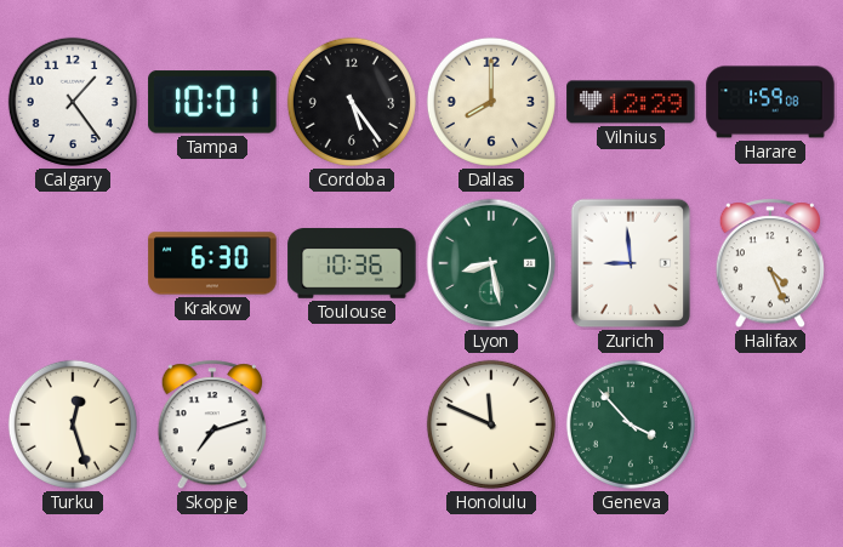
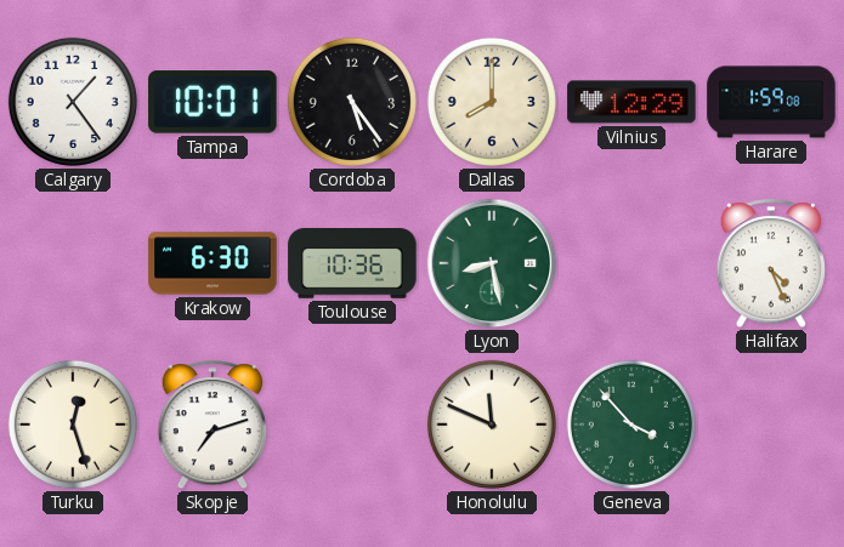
Zurich: 8:59 -> none (631, 263)
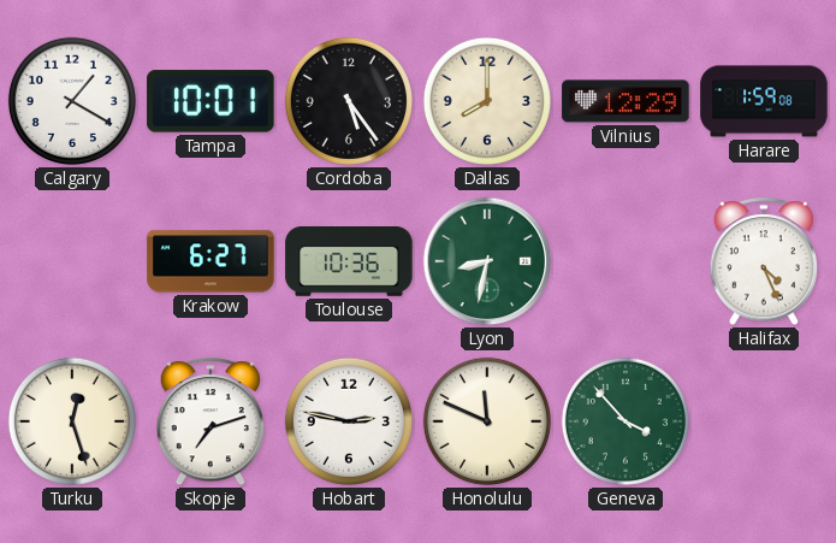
Calgary: 1:24 -> 1:20 (72, 101)
Krakow: 6:30 -> 6:27 (211, 261)
Lyon: 8:28 -> 8:32 (487, 261)
Hobart: none -> 2:47 (349, 421)
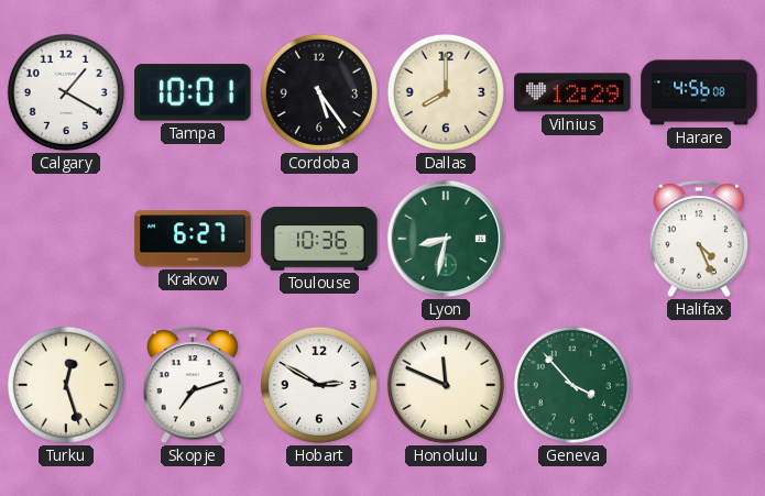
Harare: 1:59 -> 4:56 (699, 92)
Hobart: 2:47 -> 2:50 (319, 385)
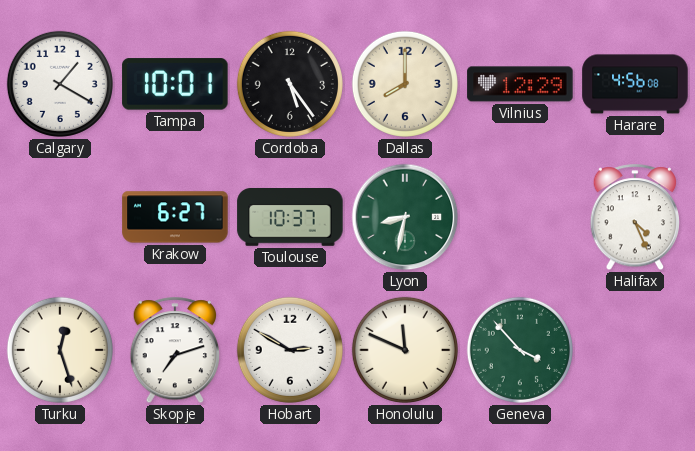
Toulouse: 10:36 -> 10:37 (290, 218)
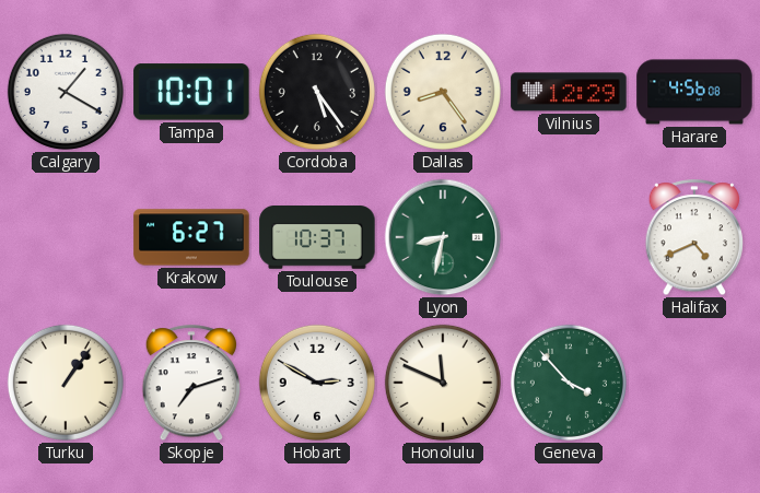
Dallas: 8:00 -> 8:24 (443, 92)
Halifax: 4:26 -> 4:41 (694, 238)
Turku: 12:27 -> 1:06 (66, 383)
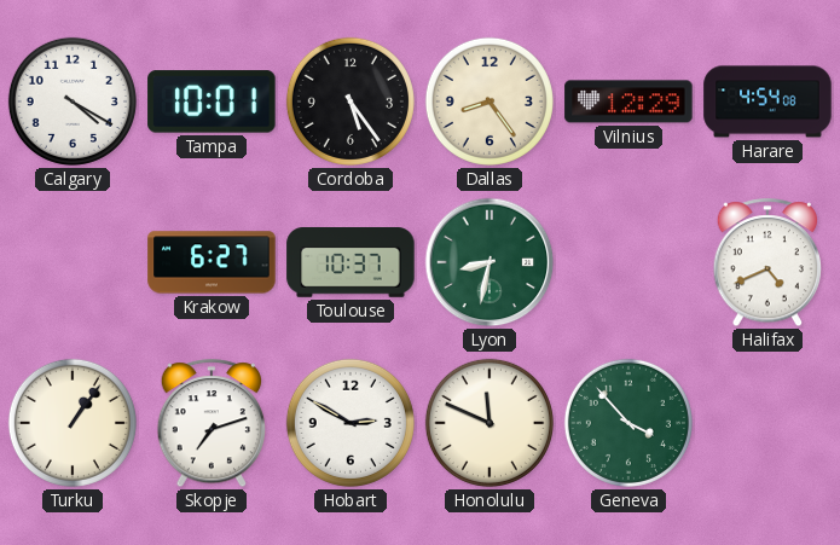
Calgary: 1:20 -> 4:20 (73, 102)
Harare: 4:56 -> 4:54 (767, 102)
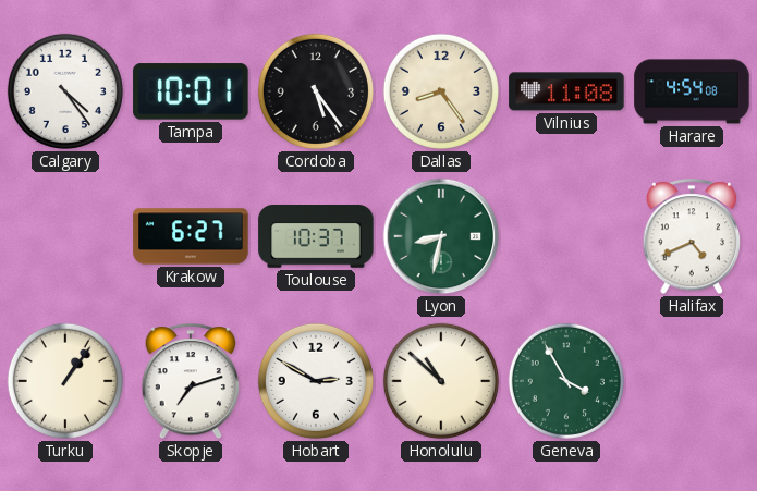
Calgary: 4:20 -> 4:24 (65, 91)
Vilnius: 12:29 -> 11:08 (566, 91)
Honolulu: 11:49 -> 10:52 (441, 381)
Geneva: 3:53 -> 3:55 (566, 381)
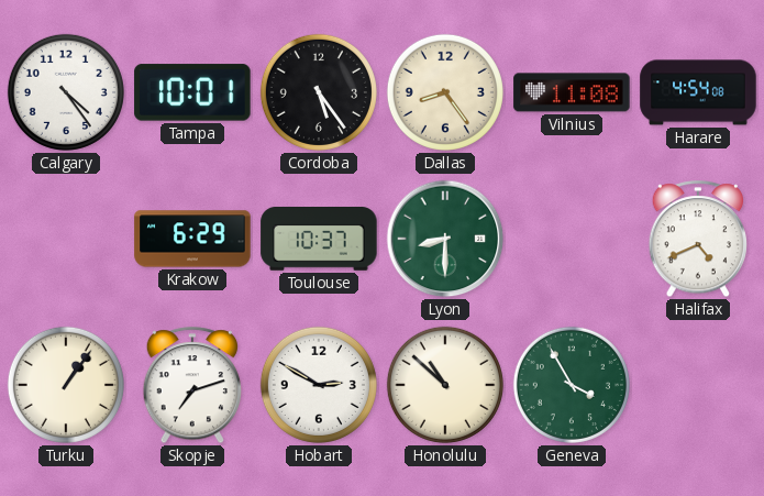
Krakow: 6:27 -> 6:29 (192, 239)
Lyon: 8:32 -> 8:30 (445, 239)
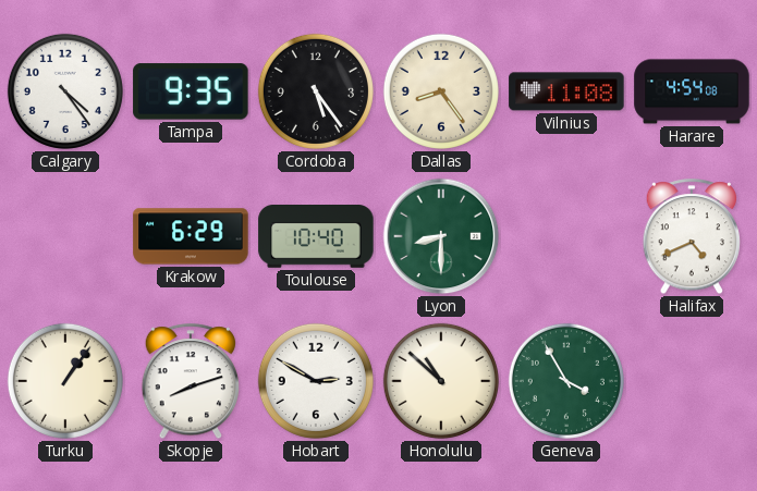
Tampa: 10:01 -> 9:35 (191, 91)
Toulouse: 10:37 -> 10:40 (316, 237)
Skopje: 7:12 -> 8:12 (191, 382)
